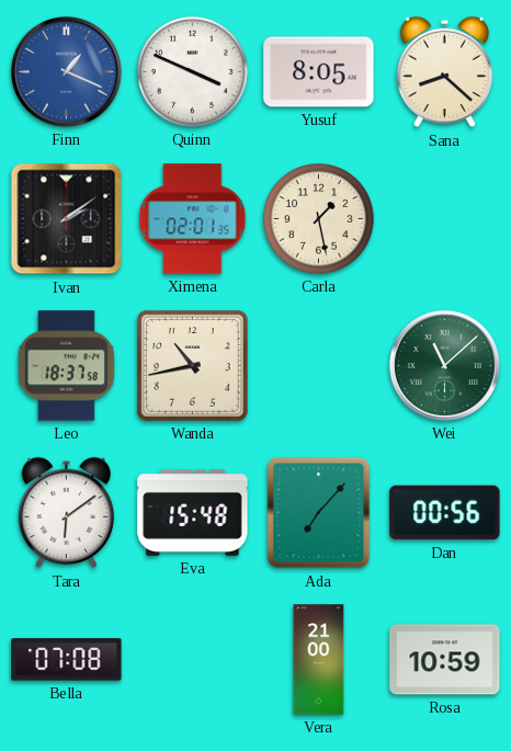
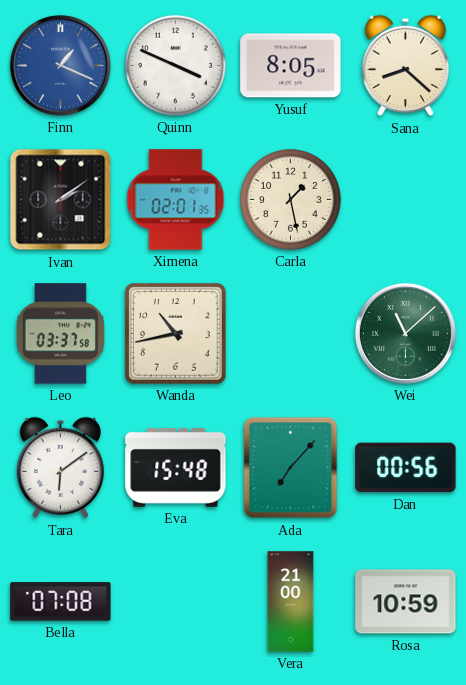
Leo: 18:37 -> 03:37 (60, 334)
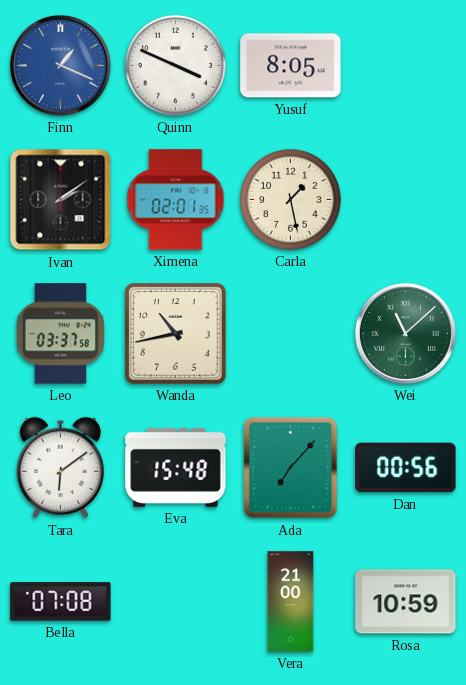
Sana: 8:22 -> none (406, 66)
